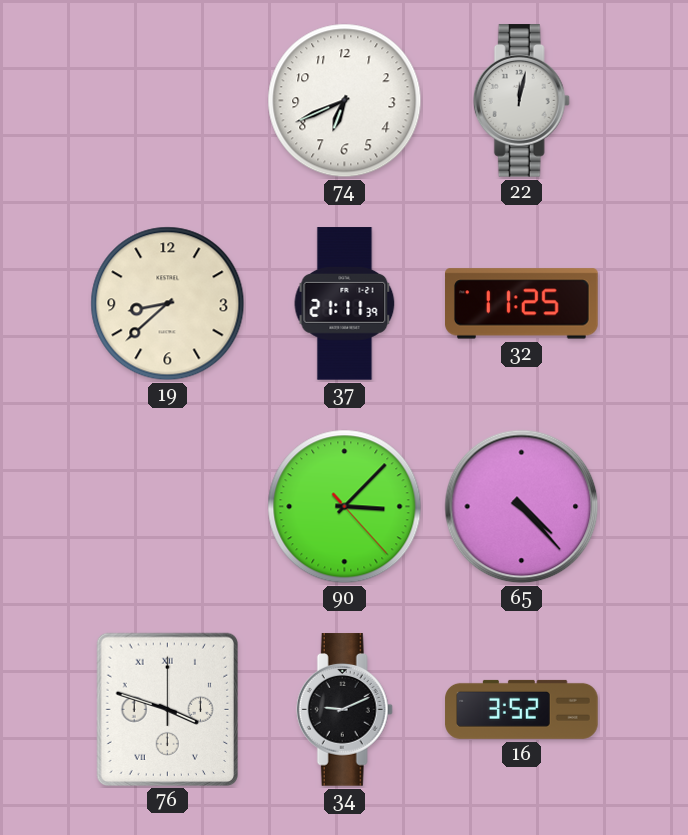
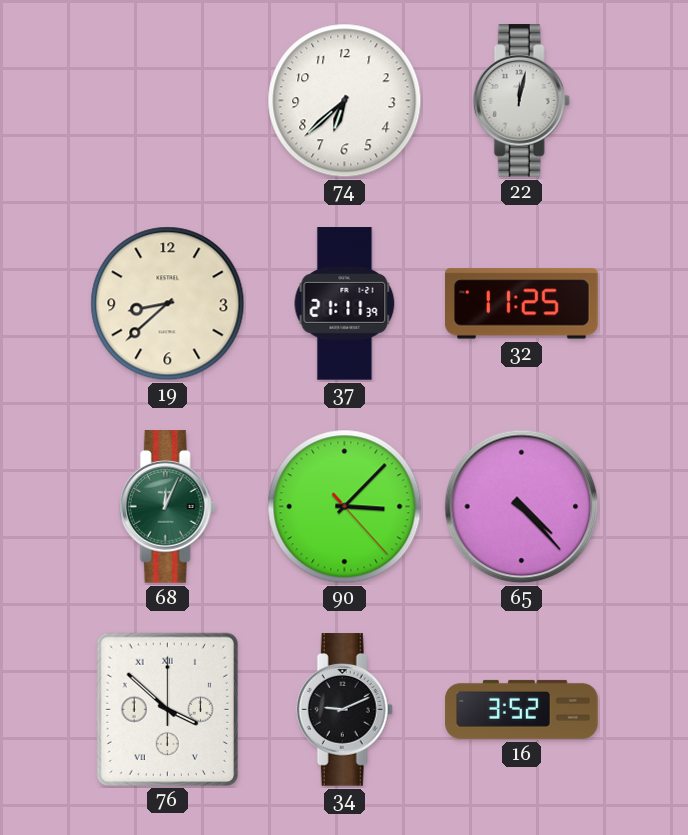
74: 6:41 -> 6:38 (345, 101)
68: none -> 12:04 (167, 507)
76: 3:48 -> 3:52 (167, 709)
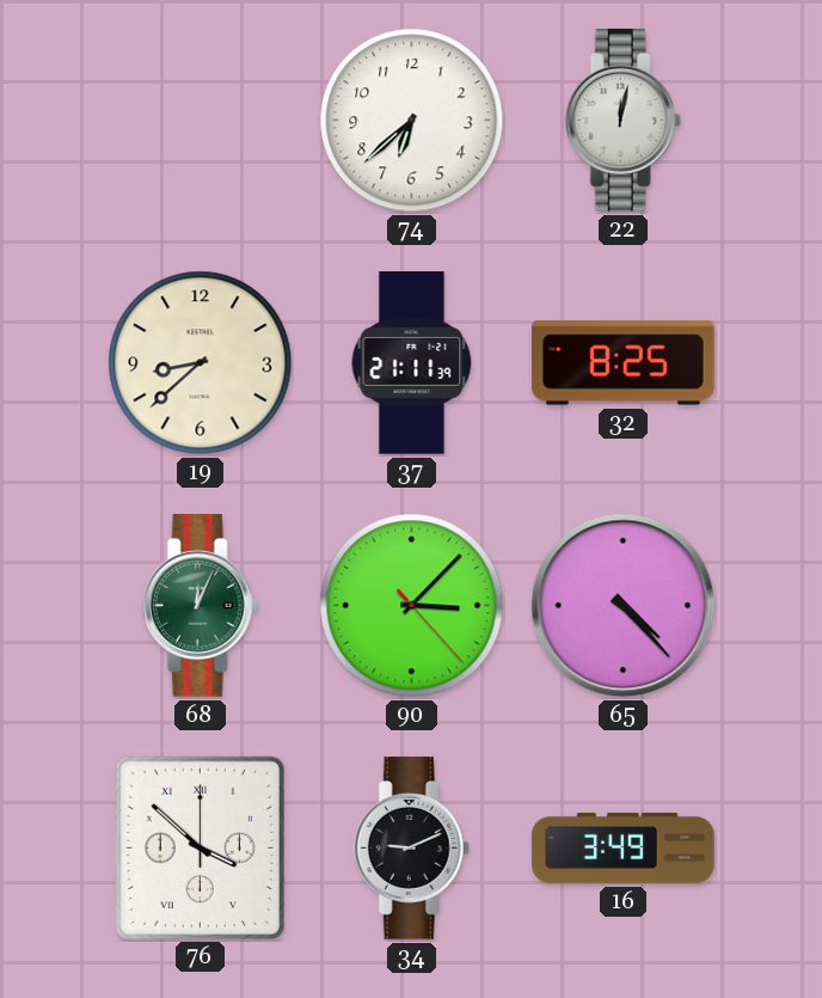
32: 11:25 -> 8:25 (624, 363)
16: 3:52 -> 3:49 (624, 847)
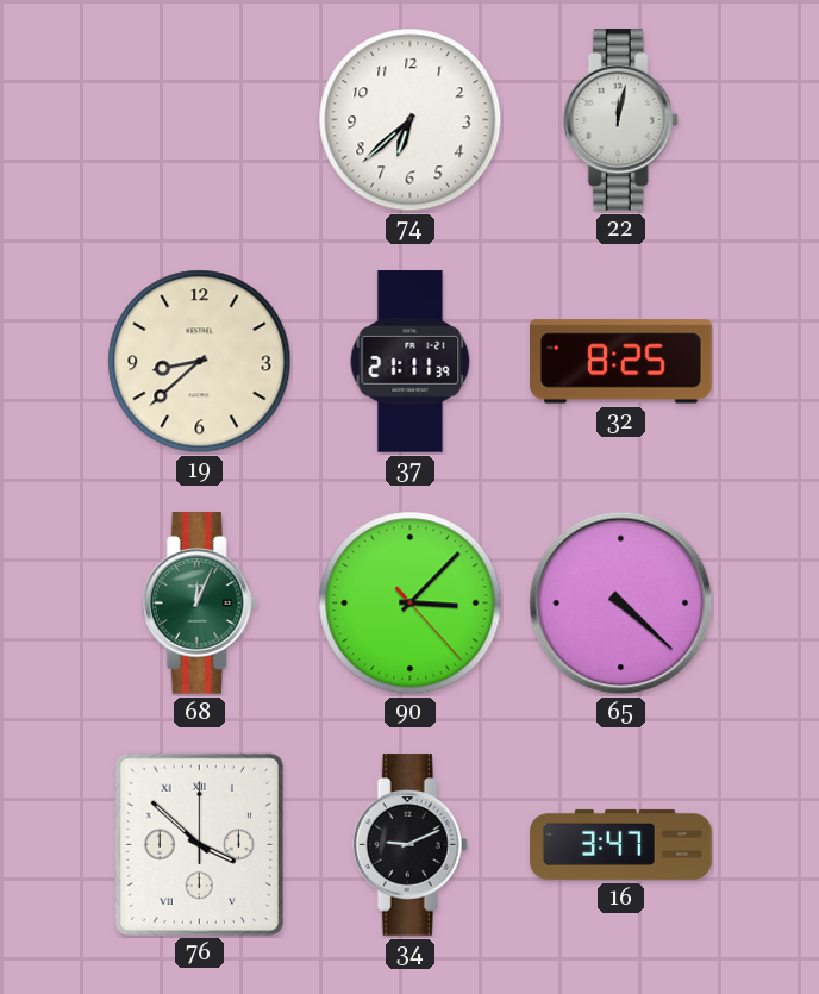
65: 4:23 -> 4:22 (621, 604)
16: 3:49 -> 3:47 (621, 844)
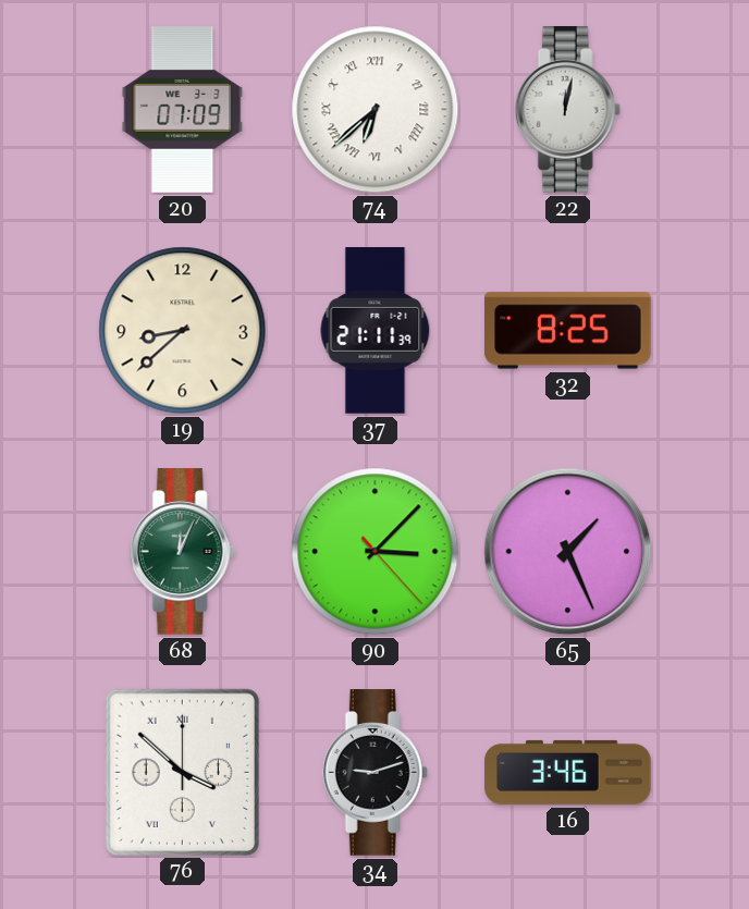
20: none -> 07:09 (183, 110)
74 numerals: Arabic -> Roman (376, 110)
65: 4:22 -> 1:26 (568, 552)
34: 9:11 -> 9:12 (374, 773)
16: 3:47 -> 3:46 (568, 772)
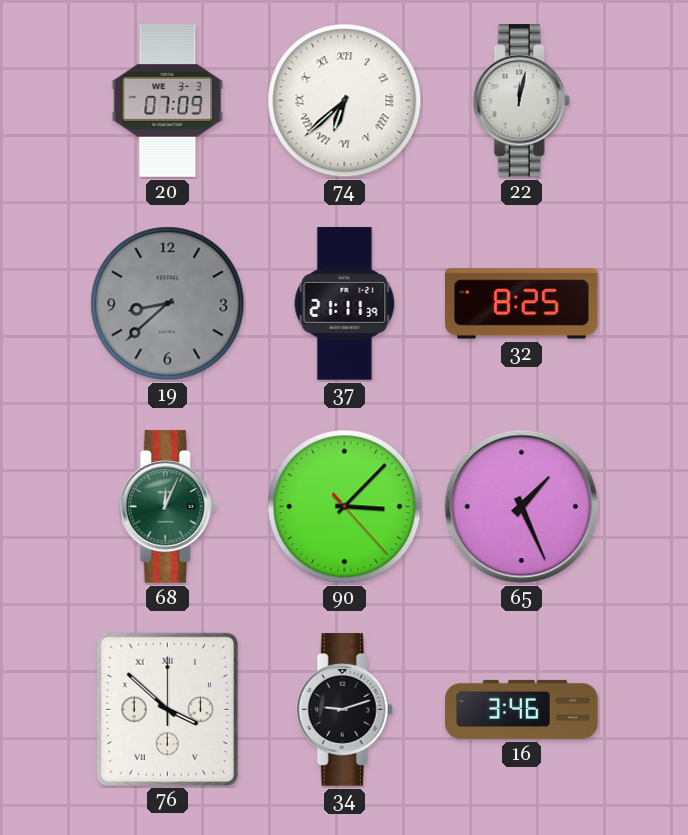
19 dial: cream -> grey (168, 304)
